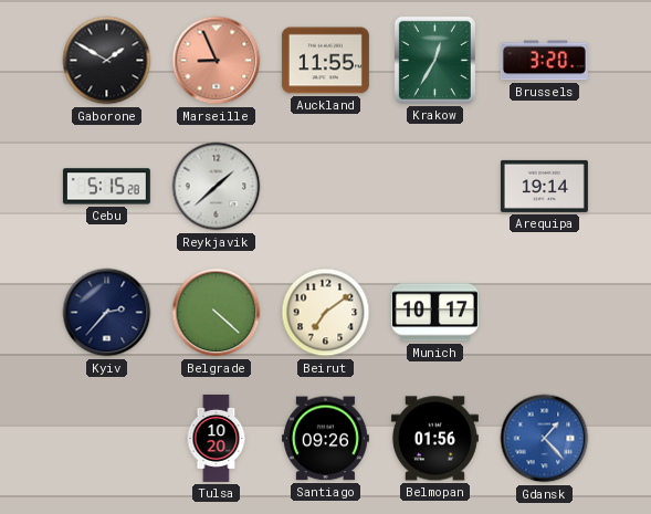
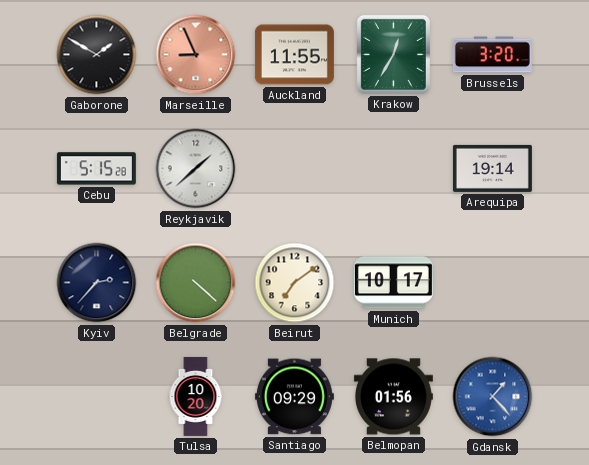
Santiago: 09:26 -> 09:29 (294, 397)
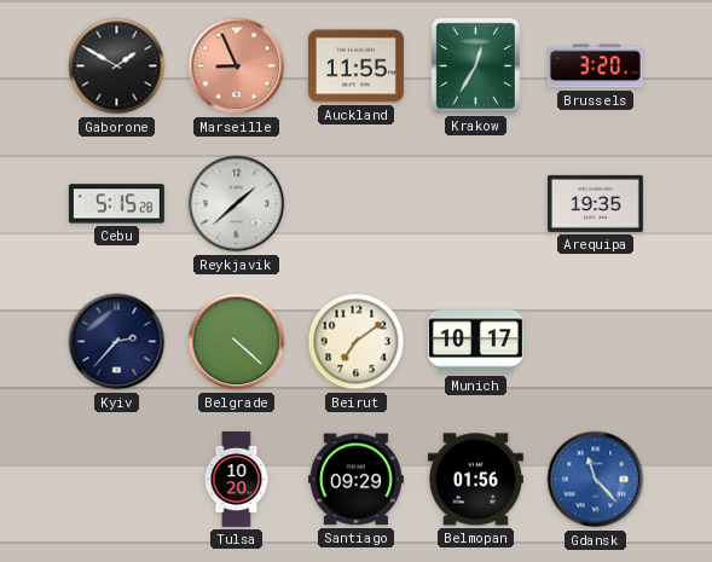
Arequipa: 19:14 -> 19:35 (595, 203)
Gdansk: 1:23 -> 11:23 (596, 480)
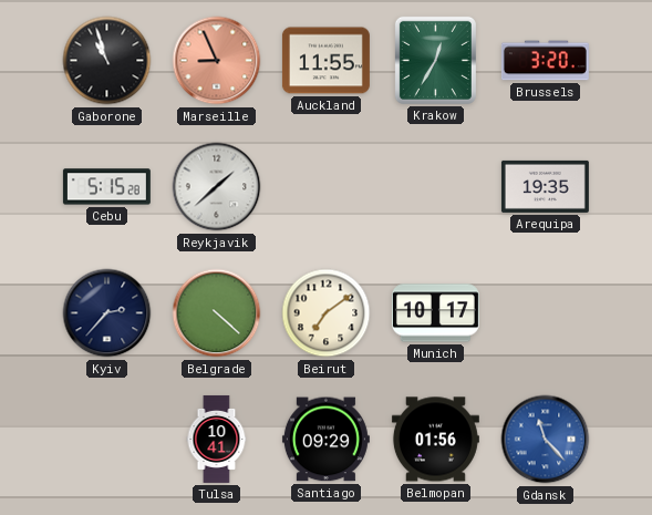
Gaborone: 1:50 -> 10:57 (107, 61)
Tulsa: 10:20 -> 10:41 (217, 439)
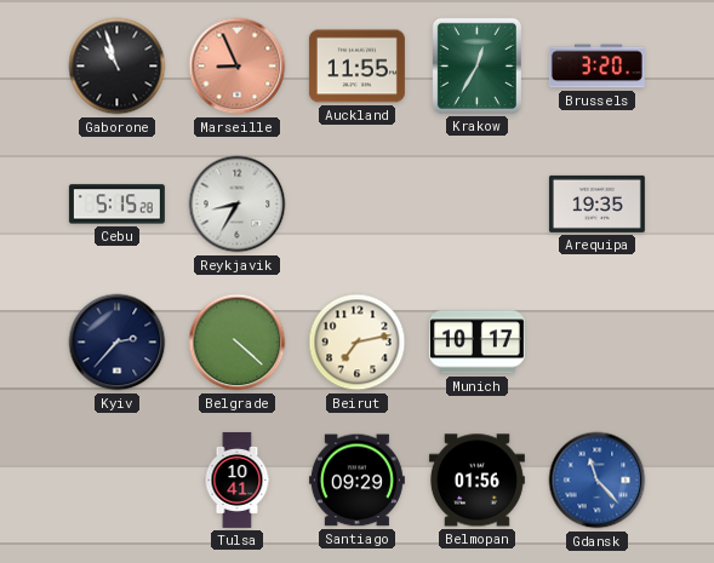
Reykjavik: 1:38 -> 8:35 (238, 205)
Beirut: 7:09 -> 7:13 (358, 343)
